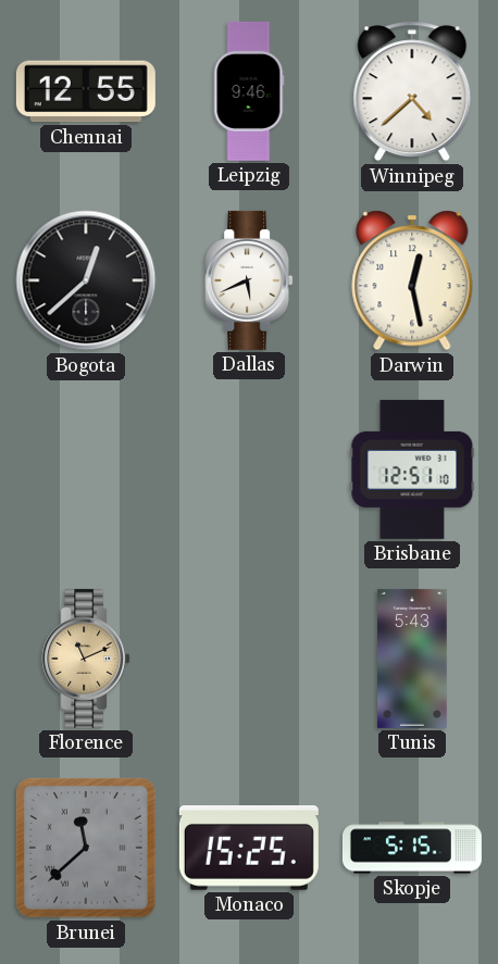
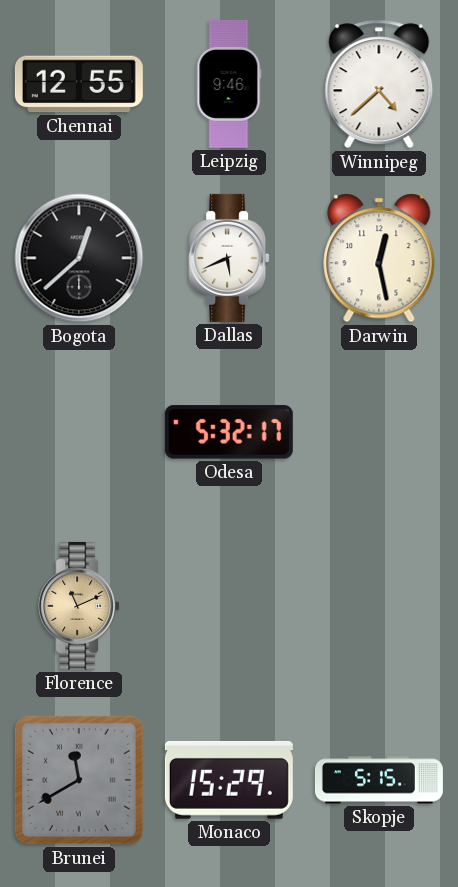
Odesa: none -> 5:32 (229, 432)
Brisbane: 12:51 -> none (412, 470)
Tunis: 5:43 -> none (412, 659)
Brunei: 11:38 -> 11:40 (79, 780)
Monaco: 15:25 -> 15:29 (229, 780)
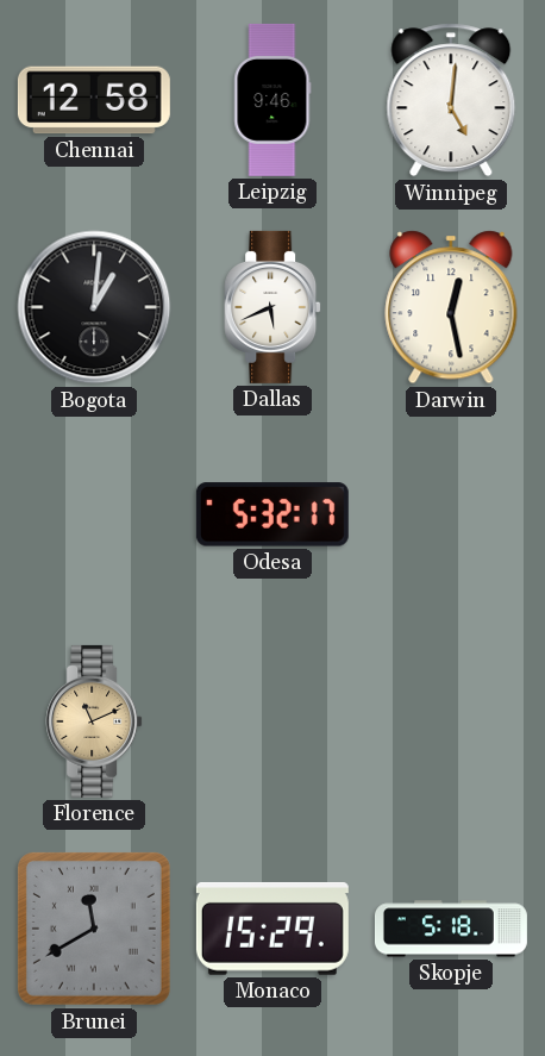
Chennai: 12:55 -> 12:58 (94, 100)
Winnipeg: 4:38 -> 5:01 (451, 100)
Bogota: 12:38 -> 1:01 (94, 307)
Skopje: 5:15 -> 5:18 (451, 929)
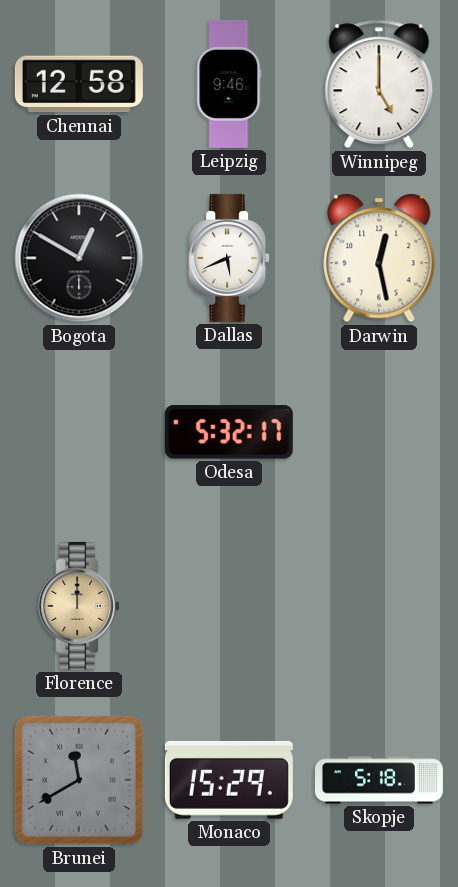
Winnipeg: 5:01 -> 5:00 (379, 84)
Bogota: 1:01 -> 12:50 (79, 258)
Florence: 11:11 -> 12:00 (79, 606)
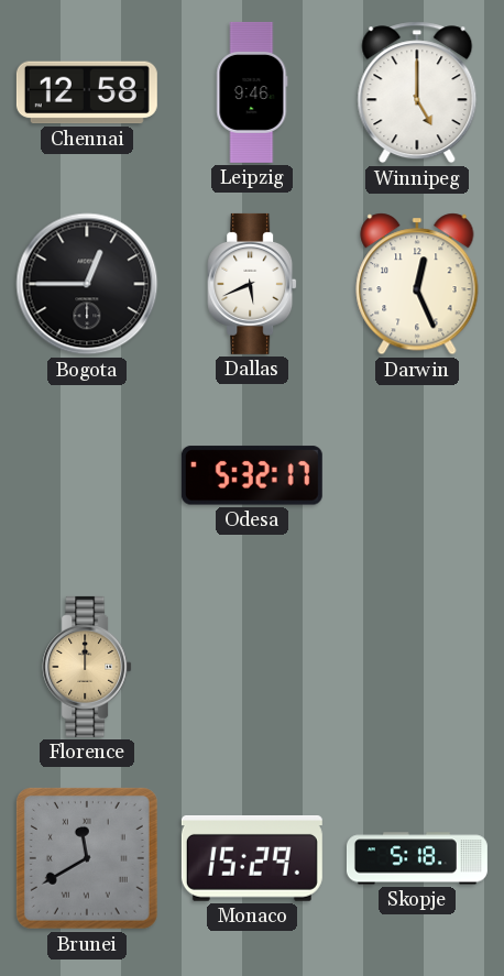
Bogota: 12:50 -> 12:45 (87, 284)
Darwin: 12:28 -> 12:26 (417, 284)
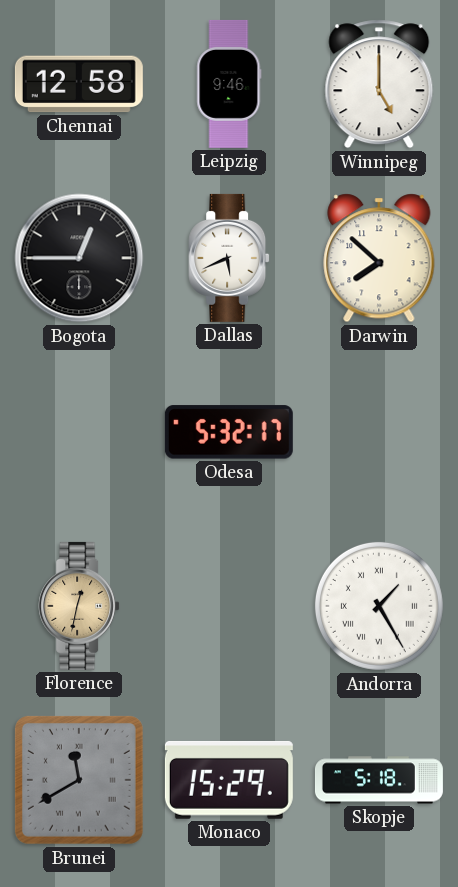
Darwin: 12:26 -> 7:52 (379, 258)
Florence: 12:00 -> 12:32 (79, 606)
Andorra: none -> 1:25 (379, 606)
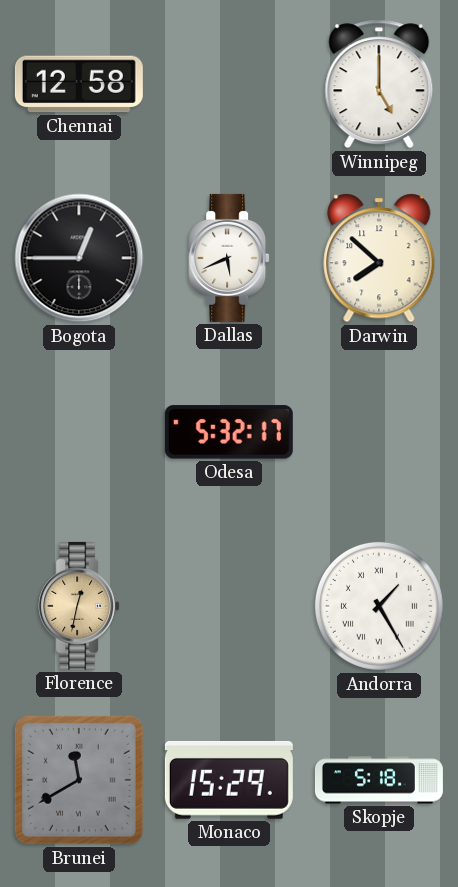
Leipzig: 9:46 -> none (229, 84)
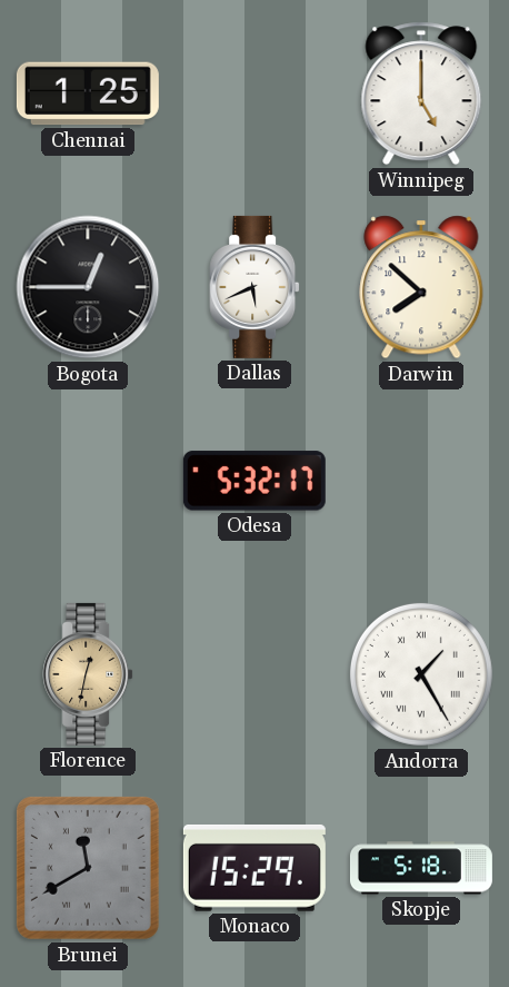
Chennai: 12:58 -> 1:25 (88, 93)
